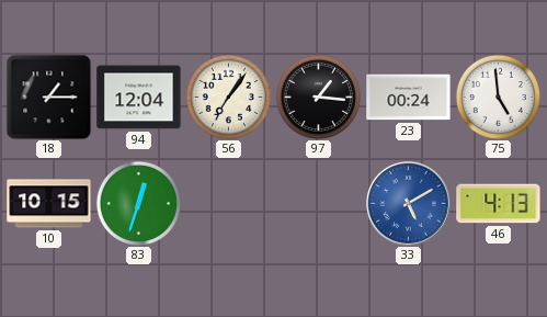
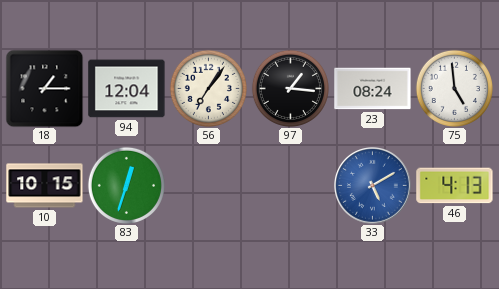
23: 00:24 -> 08:24 (373, 89)
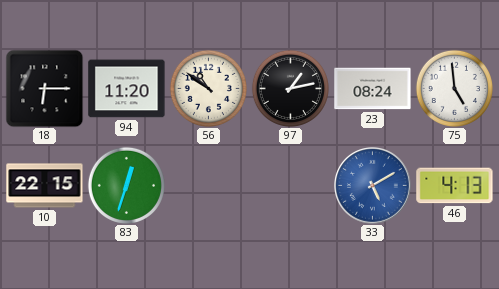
18: 1:15 -> 6:15 (44, 88)
94: 12:04 -> 11:20 (127, 89)
56: 7:06 -> 10:51 (208, 88)
97: 1:16 -> 1:13 (290, 88)
10: 10:15 -> 22:15 (45, 186)
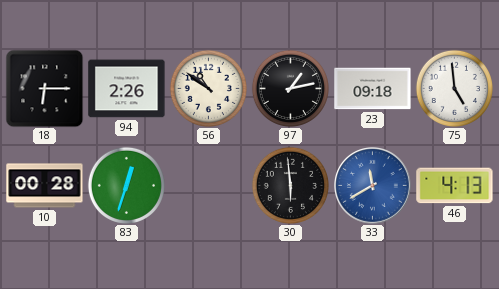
94: 11:20 -> 2:26 (127, 89)
23: 08:24 -> 09:18 (373, 89)
10: 22:15 -> 00:28 (45, 186)
30: none -> 5:59 (290, 185)
33: 5:10 -> 11:40 (373, 186)
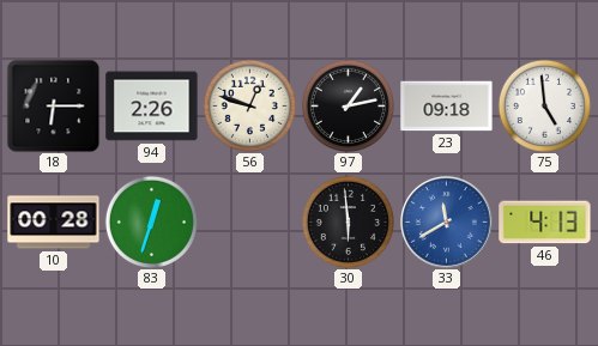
56: 10:51 -> 12:48 (249, 105)
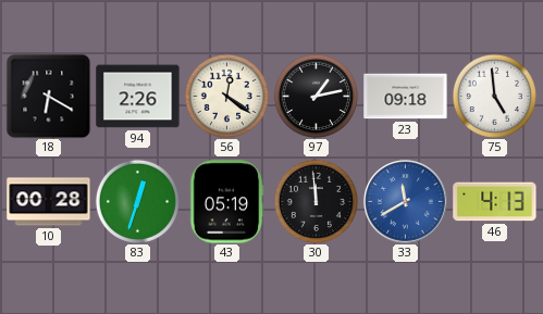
18: 6:15 -> 6:20 (48, 96)
56: 12:48 -> 12:21 (226, 96)
43: none -> 05:19 (226, 202)
30: 5:59 -> 11:59 (316, 201)
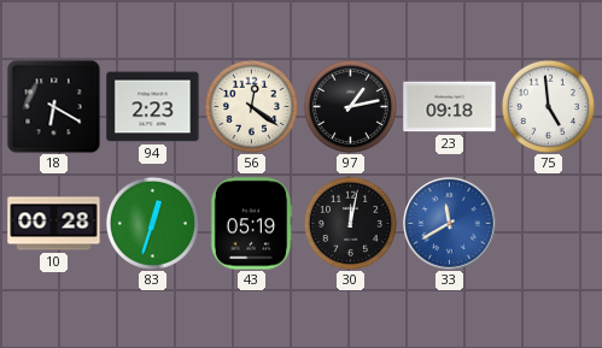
94: 2:26 -> 2:23 (153, 107)
30: 11:59 -> 12:02 (350, 223)
46: 4:13 -> none (495, 202)
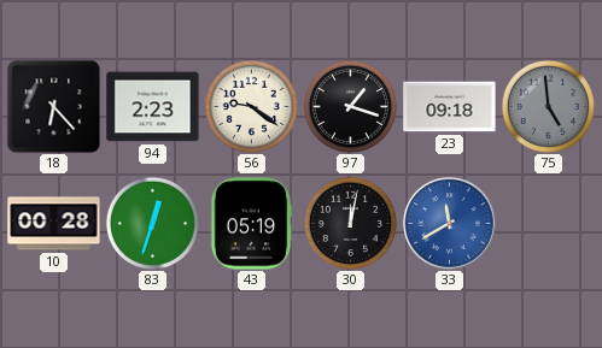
18: 6:20 -> 6:23 (53, 106)
56: 12:21 -> 9:21 (251, 106)
97: 1:13 -> 1:18 (350, 106)
75 dial: white -> grey (548, 106)
